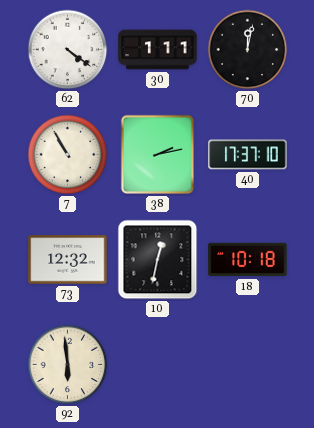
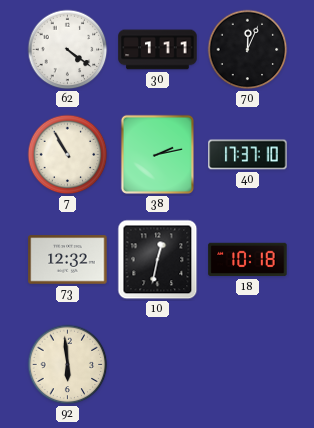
70: 12:02 -> 12:04 (248, 50)
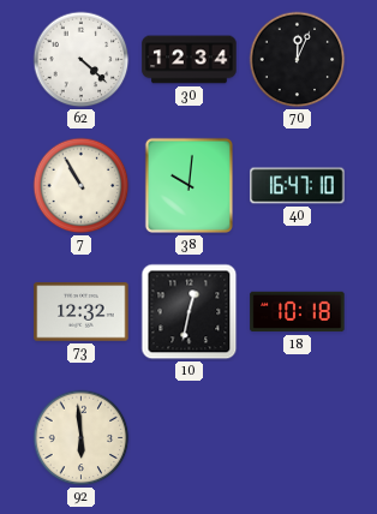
62: 4:21 -> 4:22 (82, 60)
30: 1:11 -> 12:34 (190, 60)
38: 2:13 -> 10:01 (188, 185)
40: 17:37 -> 16:47 (298, 186)
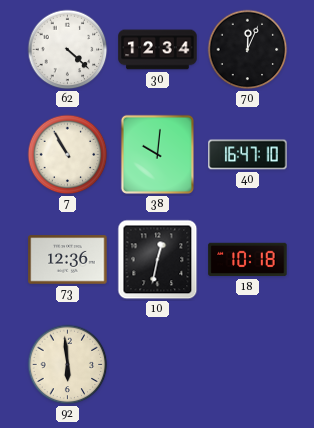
73: 12:32 -> 12:36 (68, 260)
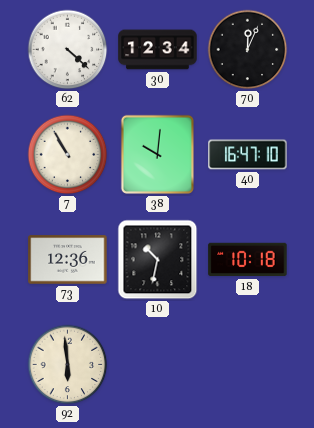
10: 12:32 -> 10:32 (158, 260)
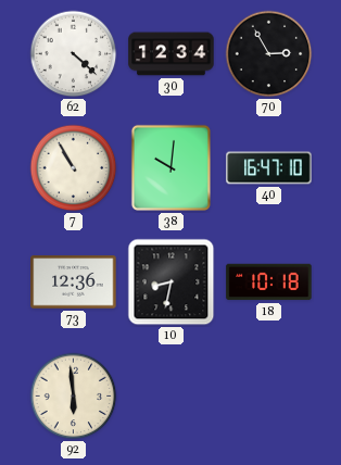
70: 12:04 -> 2:55 (269, 54)
10: 10:32 -> 8:32 (172, 282)
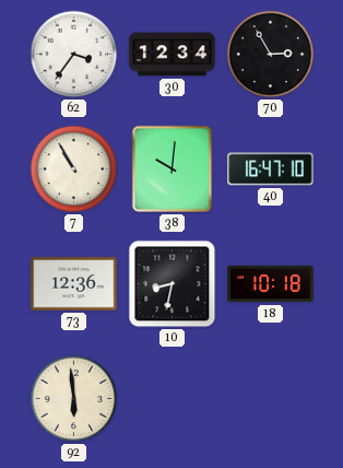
62: 4:22 -> 3:36 (74, 55)
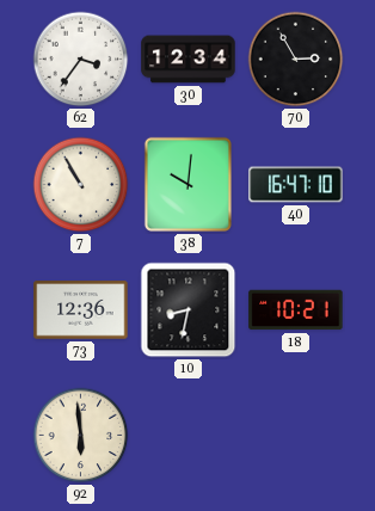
18: 10:18 -> 10:21 (296, 310)
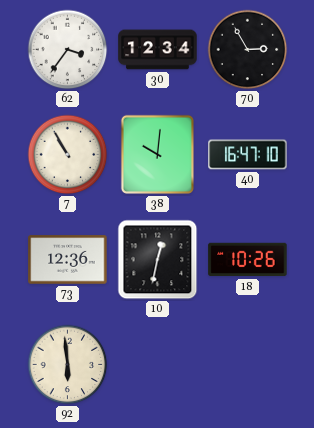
10: 8:32 -> 12:32 (158, 260)
18: 10:21 -> 10:26 (248, 260)
